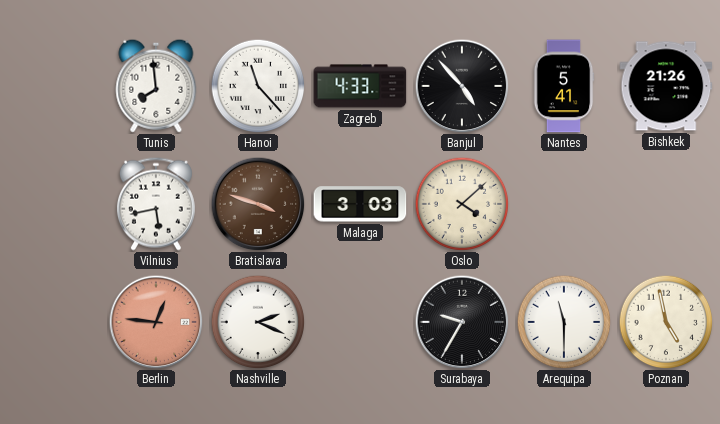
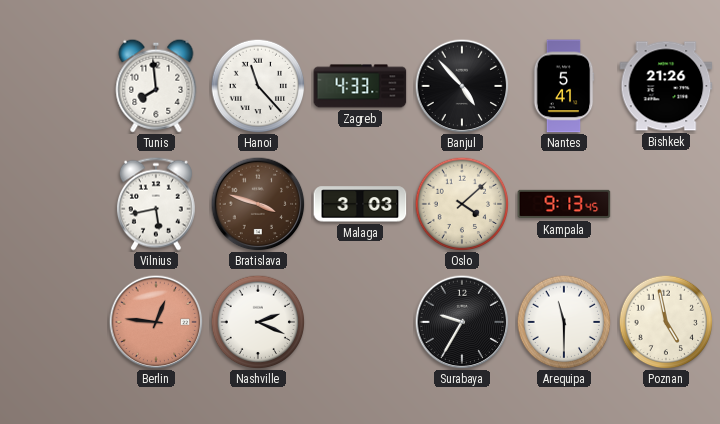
Kampala: none -> 9:13 (564, 204)
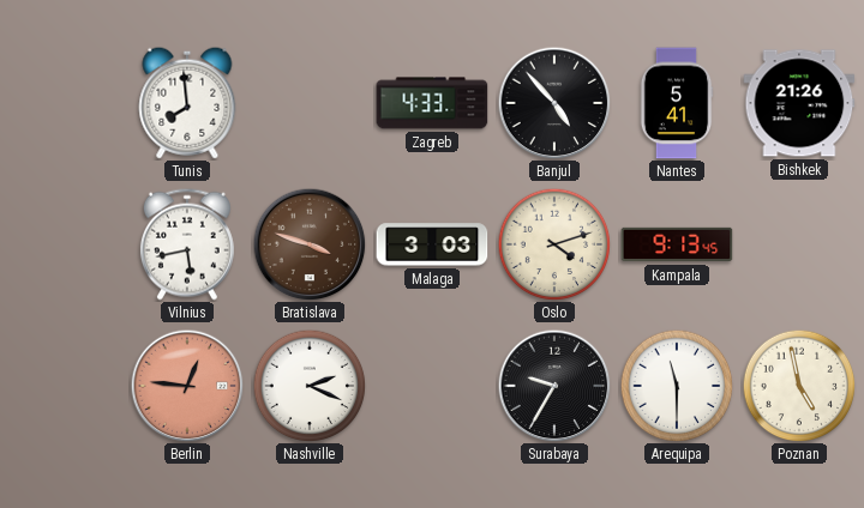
Hanoi: 11:23 -> none (258, 86)
Oslo: 4:08 -> 4:12 (554, 244)
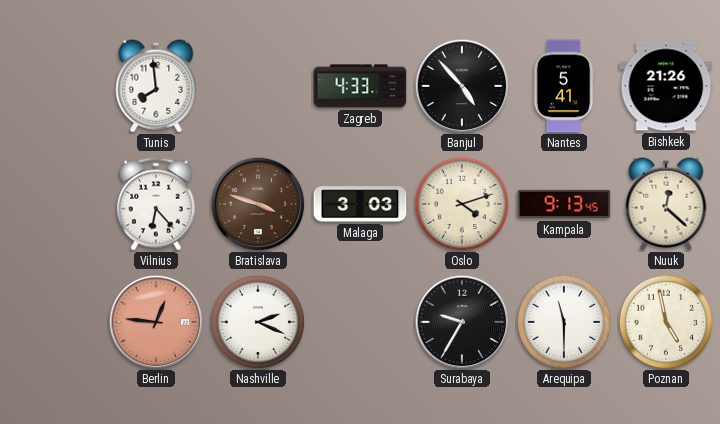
Vilnius: 5:43 -> 6:23 (156, 204)
Nuuk: none -> 12:22 (666, 204)
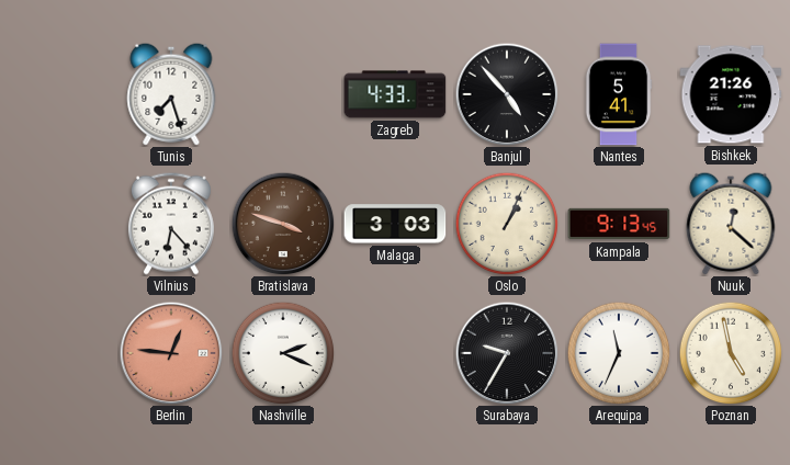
Tunis: 7:59 -> 7:27 (171, 94)
Oslo: 4:12 -> 1:04 (507, 224)
Arequipa: 11:30 -> 11:34 (619, 353)
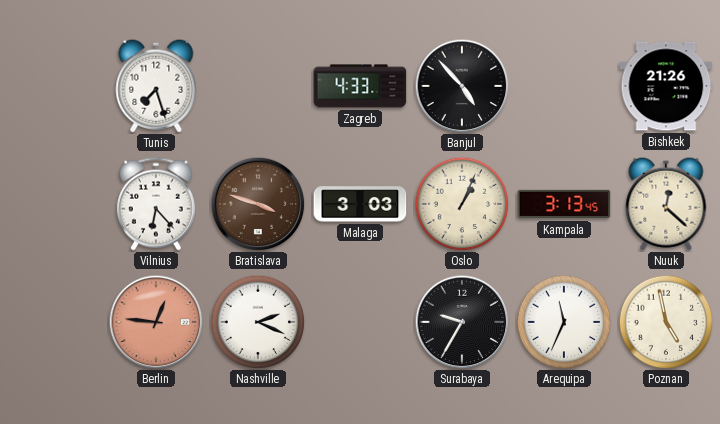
Nantes: 5:41 -> none (619, 94)
Kampala: 9:13 -> 3:13 (564, 204)
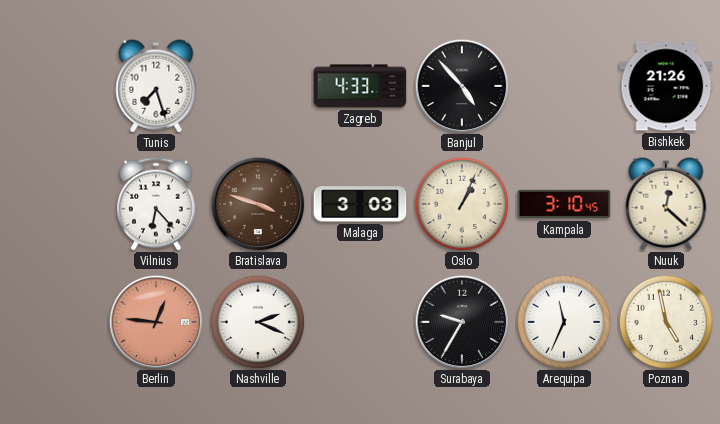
Kampala: 3:13 -> 3:10 (564, 204)
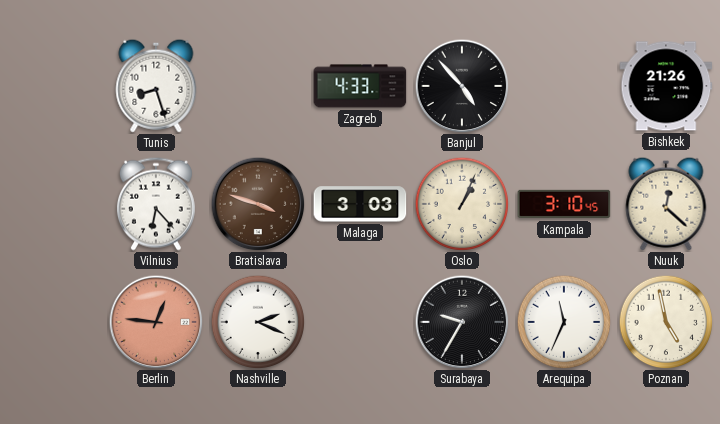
Tunis: 7:27 -> 8:27 (156, 86)
